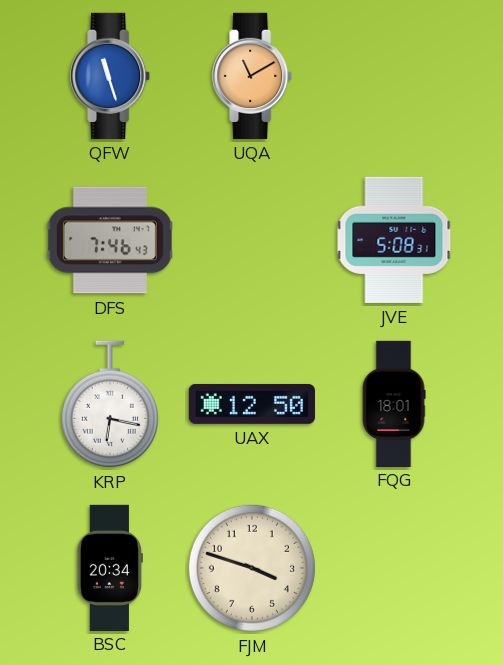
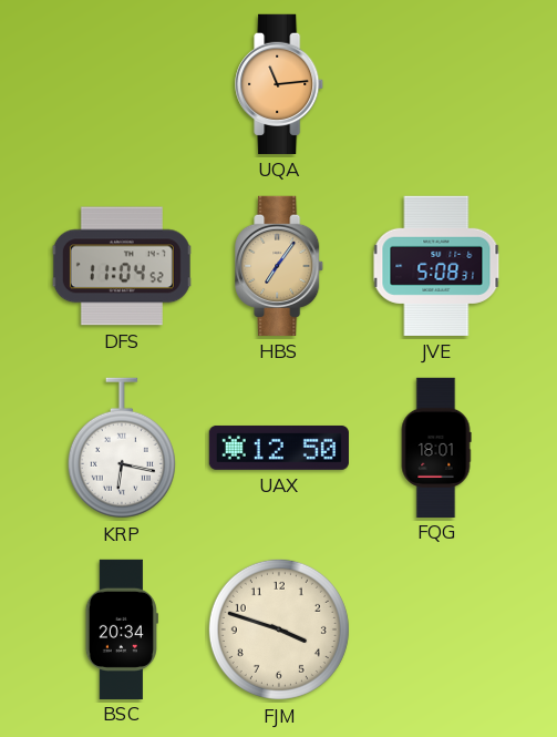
QFW: 11:27 -> none (111, 76)
UQA: 11:10 -> 11:14 (280, 84)
DFS: 7:46 -> 11:04 (122, 266)
HBS: none -> 7:06 (280, 266)
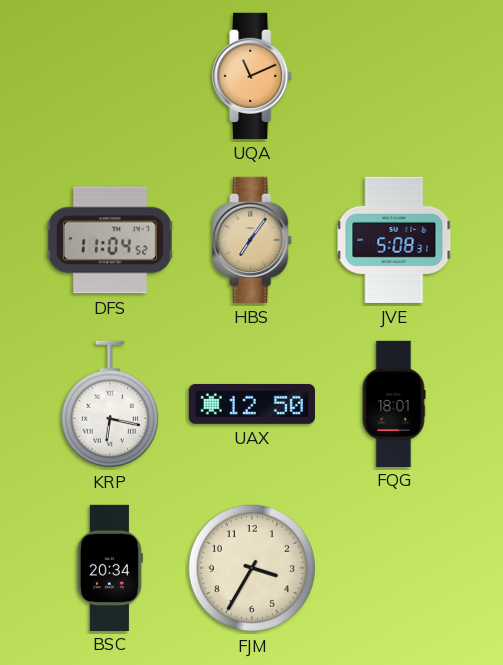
UQA: 11:14 -> 11:11 (253, 76)
FJM: 3:48 -> 3:35 (252, 568)
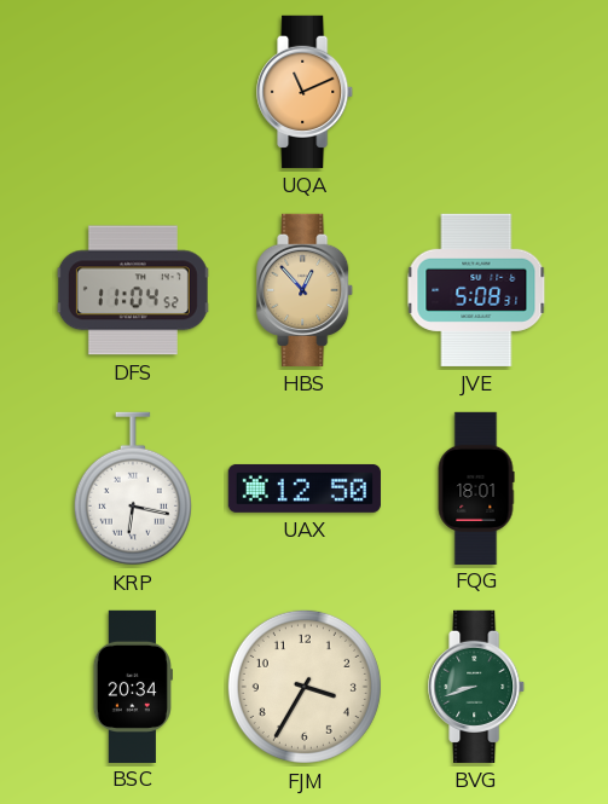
HBS: 7:06 -> 12:53 (306, 290)
BVG: none -> 8:42 (477, 687)
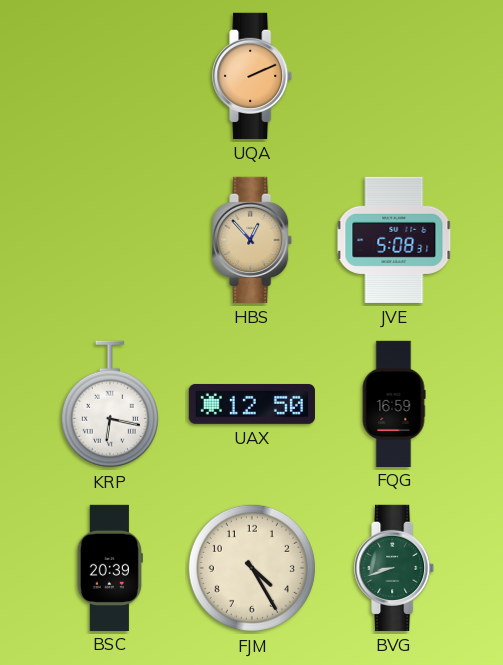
UQA: 11:11 -> 2:11 (253, 76)
DFS: 11:04 -> none (133, 290)
FQG: 18:01 -> 16:59 (394, 403)
BSC: 20:34 -> 20:39 (110, 567)
FJM: 3:35 -> 4:25 (252, 568)
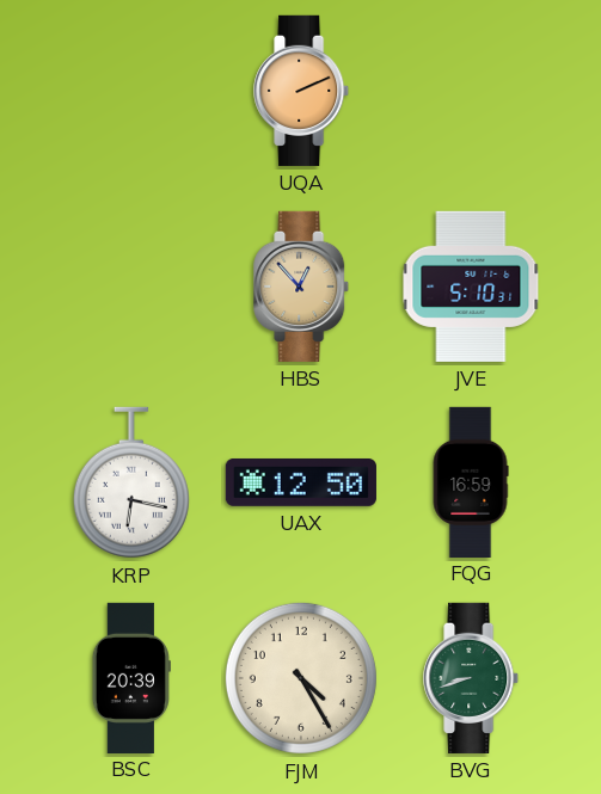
JVE: 5:08 -> 5:10 (471, 287)
